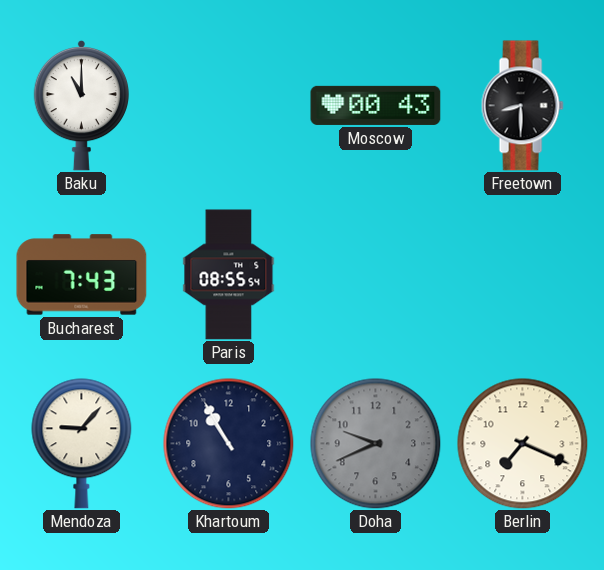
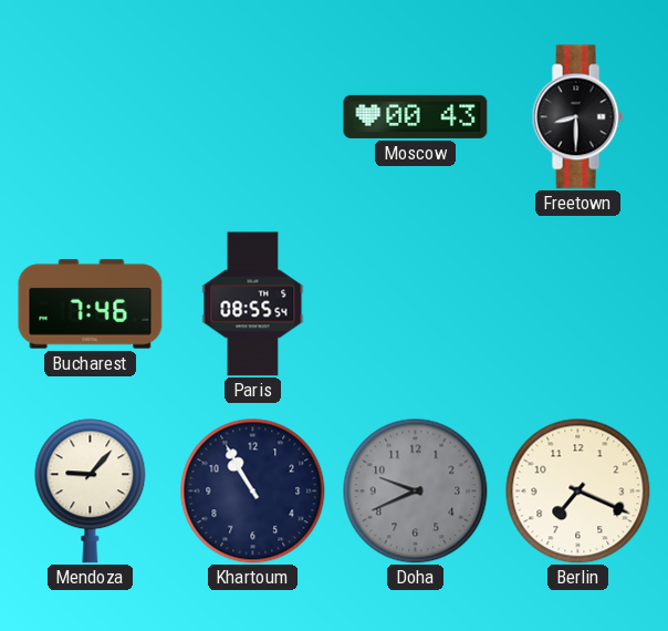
Baku: 11:00 -> none (81, 105)
Bucharest: 7:43 -> 7:46 (91, 304)
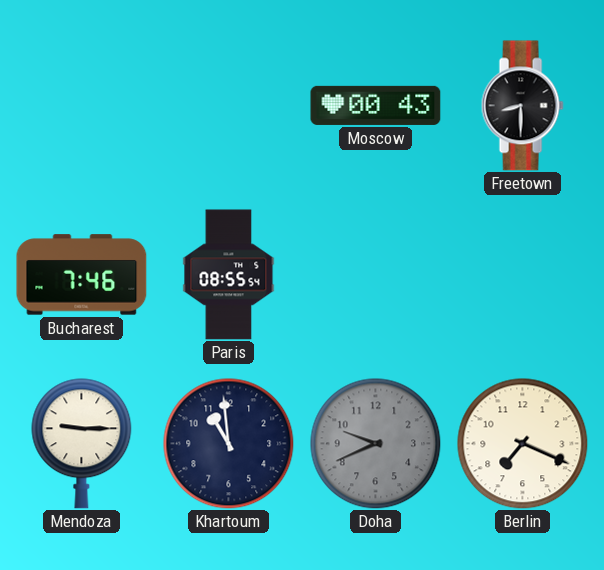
Mendoza: 9:07 -> 9:15 (82, 444)
Khartoum: 10:55 -> 10:59 (229, 444)
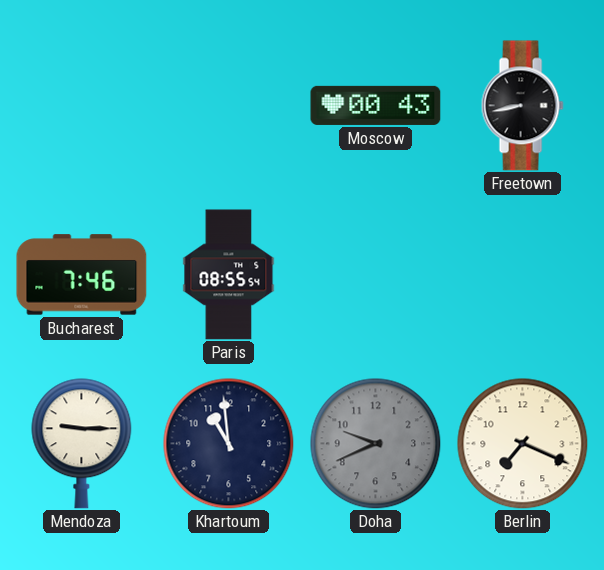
Freetown: 8:30 -> 8:43 (522, 106)
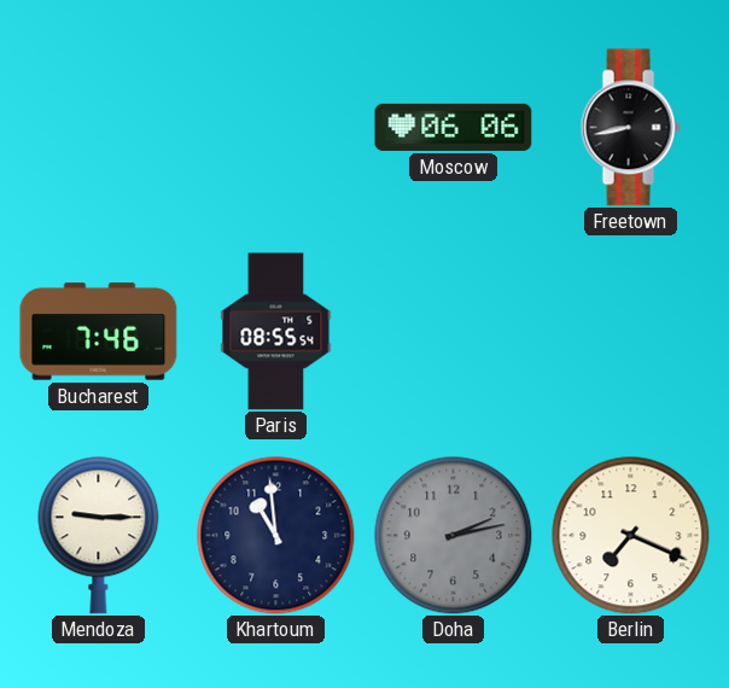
Moscow: 00:43 -> 06:06 (454, 127)
Doha: 9:41 -> 2:13 (454, 536)
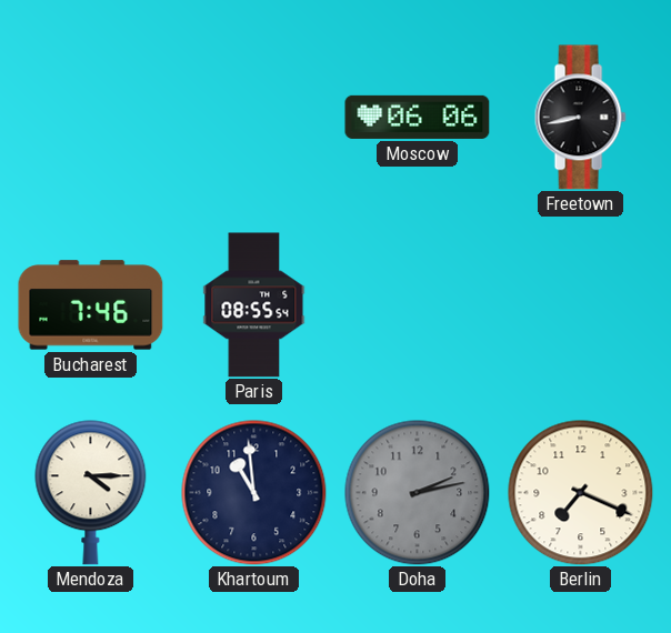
Mendoza: 9:15 -> 4:15 (91, 493)
